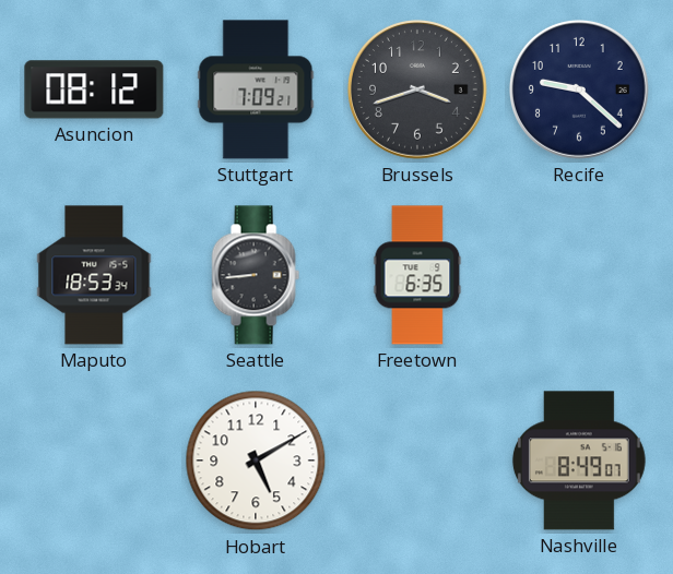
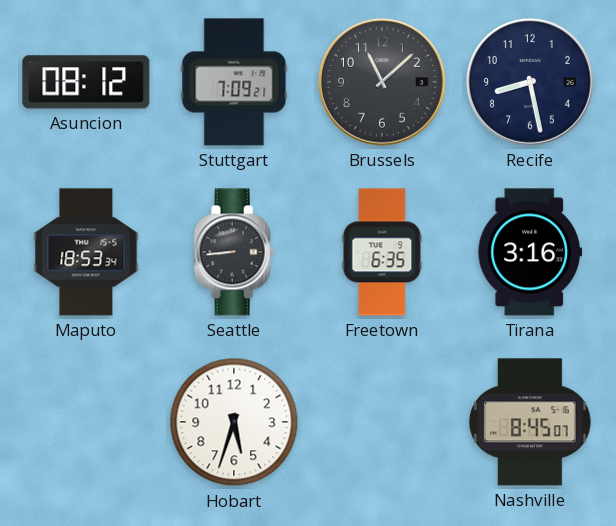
Brussels: 3:42 -> 11:08 (382, 82)
Recife: 9:22 -> 8:28 (530, 82)
Tirana: none -> 3:16 (530, 252)
Hobart: 5:10 -> 5:33 (234, 422)
Nashville: 8:49 -> 8:45 (530, 422)
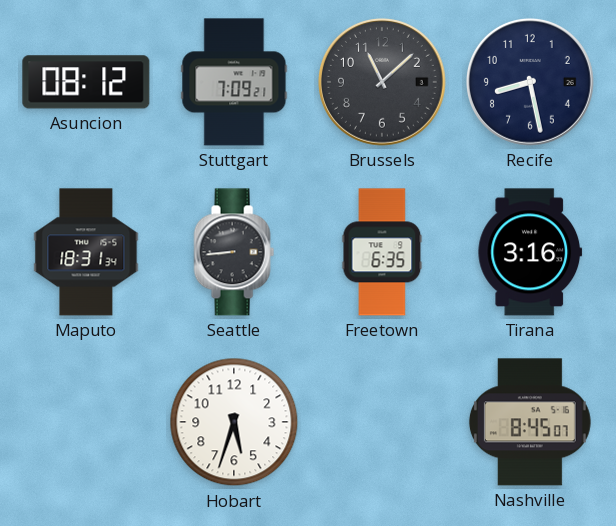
Maputo: 18:53 -> 18:31 (86, 252)
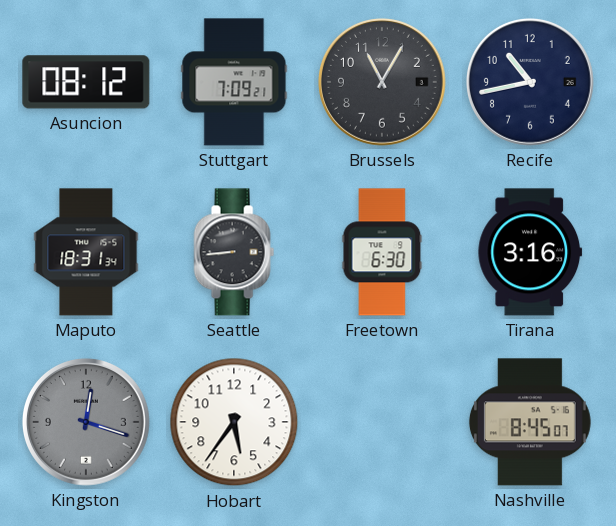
Brussels: 11:08 -> 11:05 (382, 82)
Recife: 8:28 -> 10:43 (530, 82)
Freetown: 6:35 -> 6:30 (382, 252)
Kingston: none -> 12:18 (86, 422)
Hobart: 5:33 -> 5:36 (234, 422)
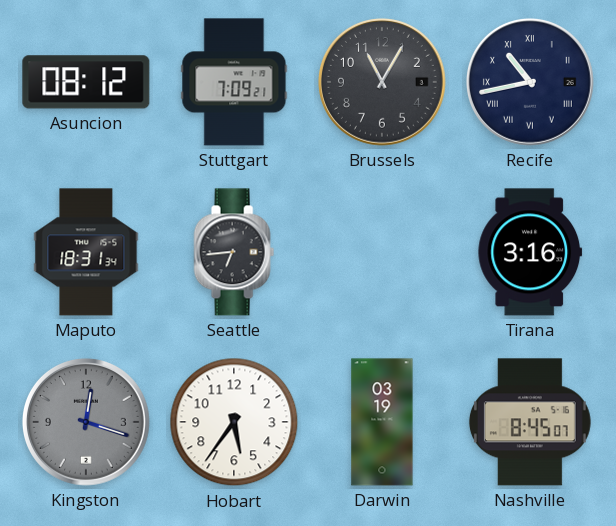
Recife numerals: Arabic -> Roman (530, 82)
Seattle: 8:44 -> 6:44 (234, 252)
Freetown: 6:30 -> none (382, 252)
Darwin: none -> 03:19 (382, 422)
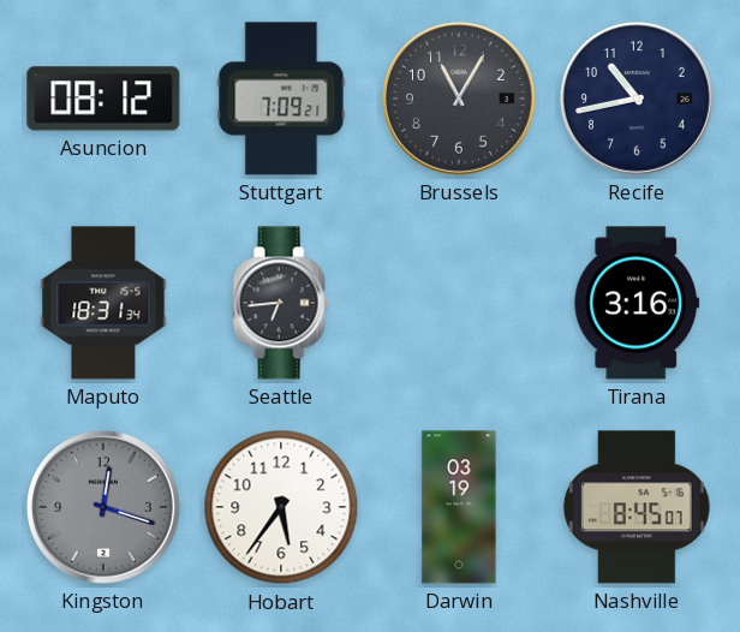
Recife numerals: Roman -> Arabic (637, 99)
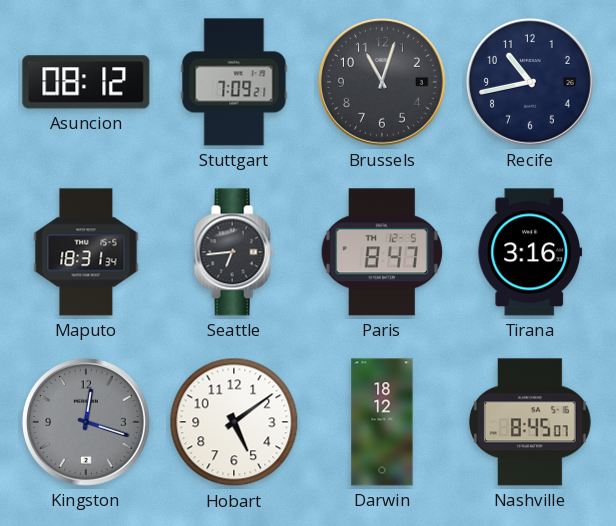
Brussels: 11:05 -> 11:03 (382, 82)
Paris: none -> 8:47 (382, 252)
Hobart: 5:36 -> 5:09 (234, 422)
Darwin: 03:19 -> 18:12 (382, 422)
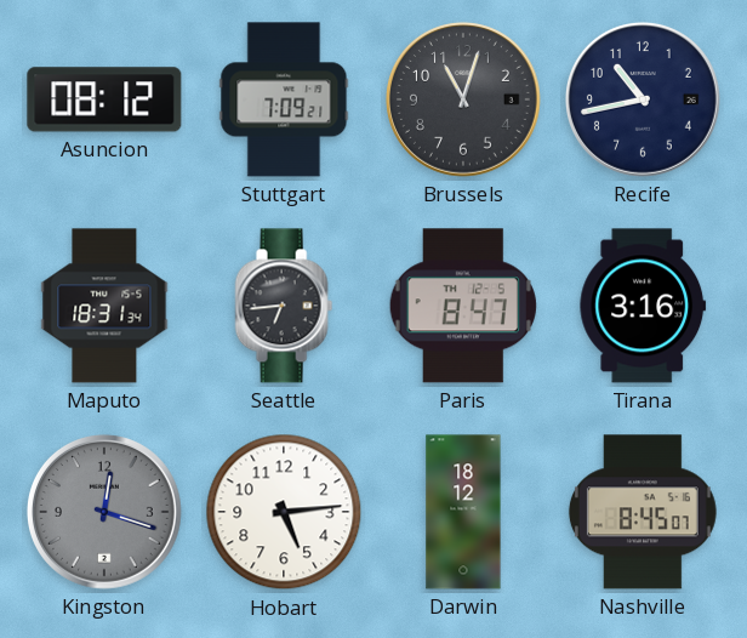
Hobart: 5:09 -> 5:14 (284, 512)
